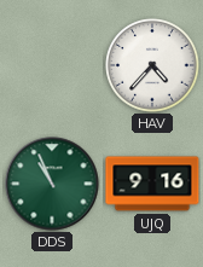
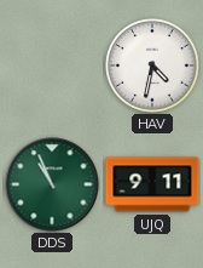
HAV: 4:37 -> 4:32 (152, 65)
UJQ: 9:16 -> 9:11 (152, 184)
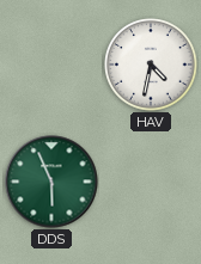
DDS: 10:56 -> 5:56 (51, 182)
UJQ: 9:11 -> none (152, 184)
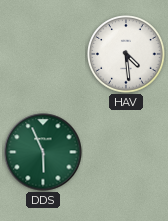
HAV: 4:32 -> 4:29 (126, 54)
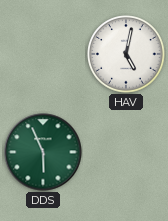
HAV: 4:29 -> 5:02 (126, 54)
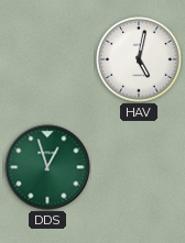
DDS: 5:56 -> 12:57 (47, 167)
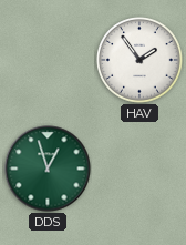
HAV: 5:02 -> 1:54 (139, 60)
